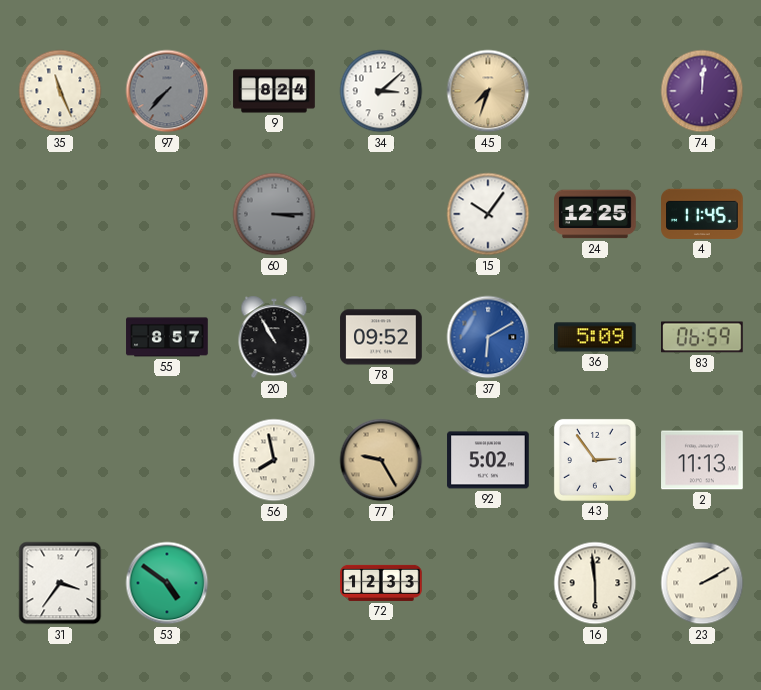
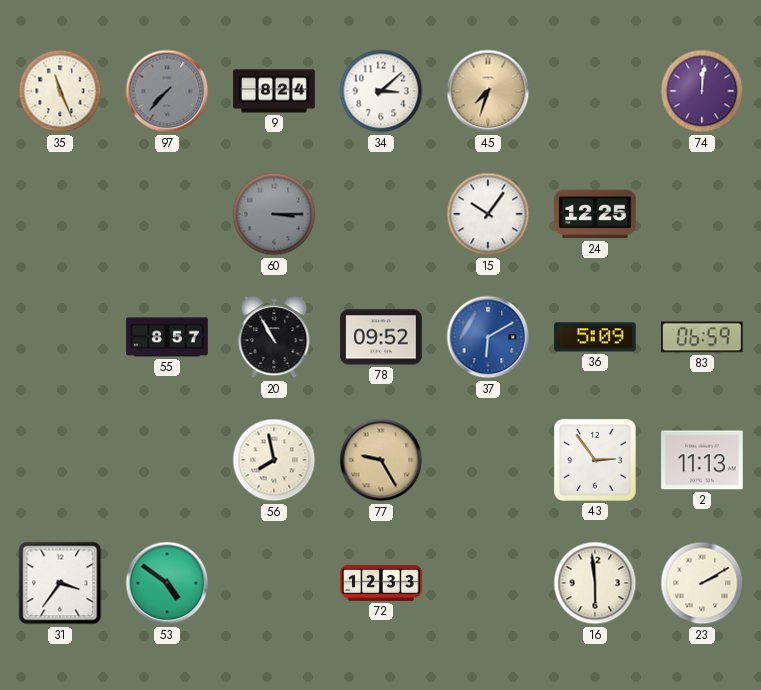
4: 11:45 -> none (702, 214)
92: 5:02 -> none (488, 460)
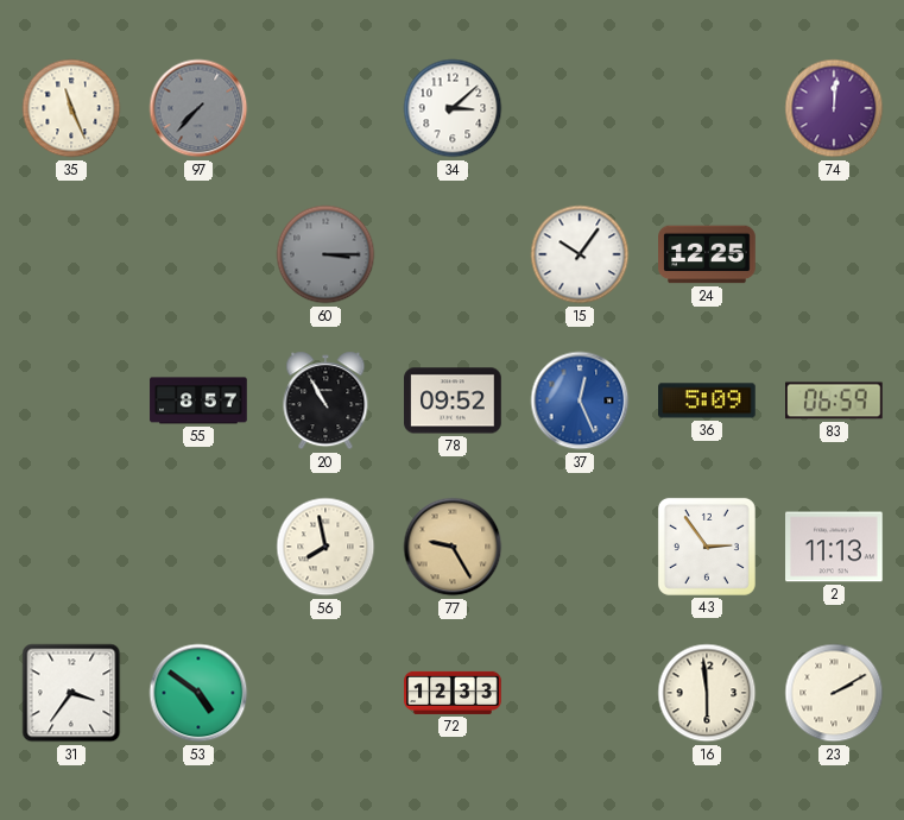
9: 8:24 -> none (274, 91)
45: 7:33 -> none (488, 91)
37: 6:10 -> 12:26 (580, 400)
